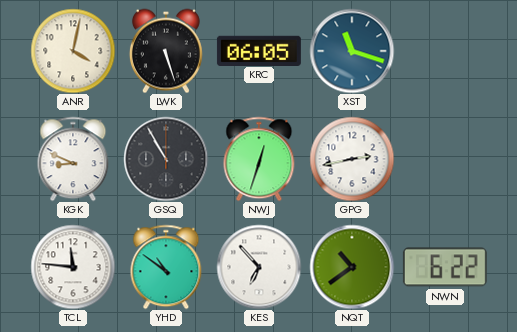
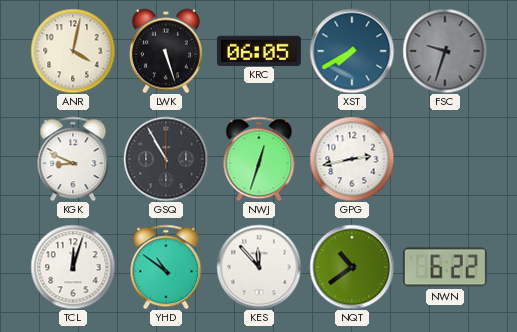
XST: 11:18 -> 7:40 (352, 51)
FSC: none -> 9:33 (445, 51)
TCL: 11:46 -> 12:03 (73, 267)
KES: 6:53 -> 11:53 (259, 267)
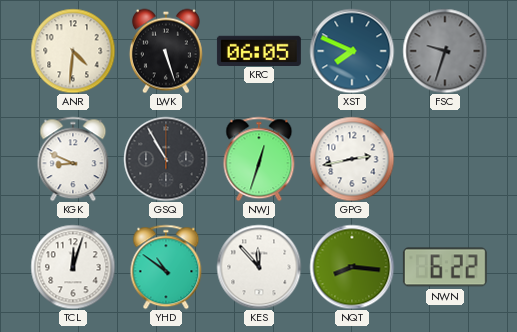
ANR: 4:02 -> 4:31 (73, 51)
XST: 7:40 -> 7:49 (352, 51)
NQT: 10:39 -> 8:16 (352, 267)
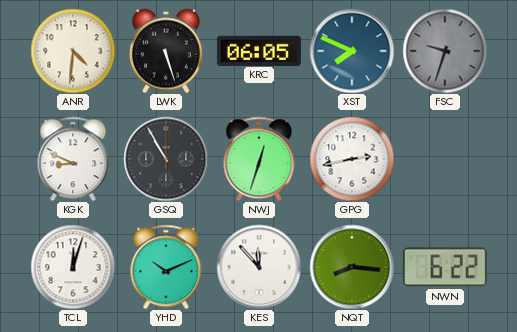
YHD: 10:51 -> 10:11 (166, 267)
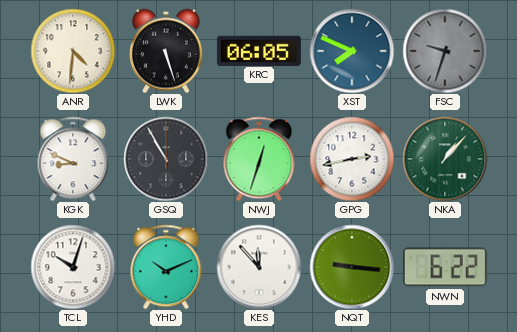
NKA: none -> 1:07 (445, 159)
TCL: 12:03 -> 10:03 (73, 267)
NQT: 8:16 -> 9:16 (352, 267)
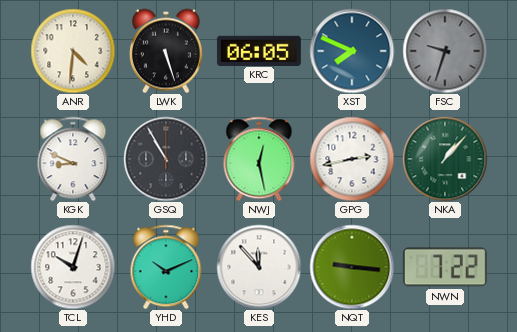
NWJ: 12:33 -> 12:28 (259, 159)
NWN: 6:22 -> 7:22 (445, 267)
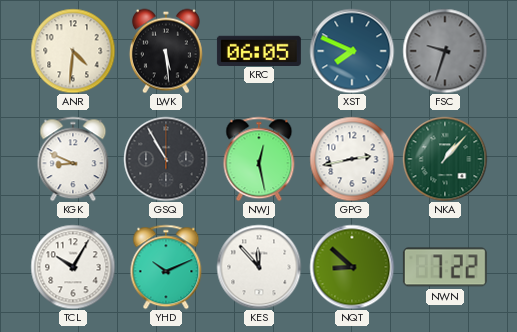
LWK: 5:27 -> 5:29 (166, 51)
TCL: 10:03 -> 10:05 (73, 267)
NQT: 9:16 -> 8:52 (352, 267)
